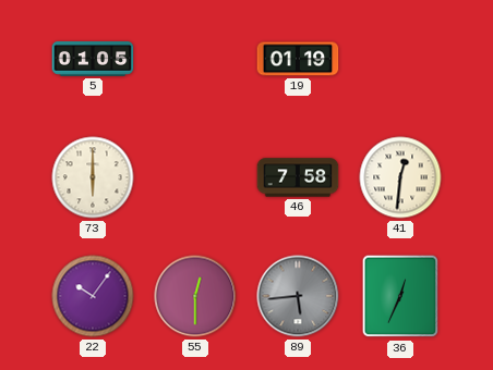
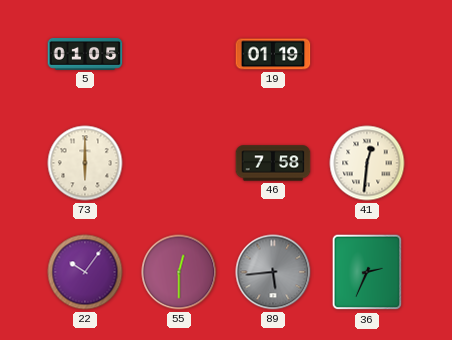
36: 12:34 -> 2:34 (367, 272)
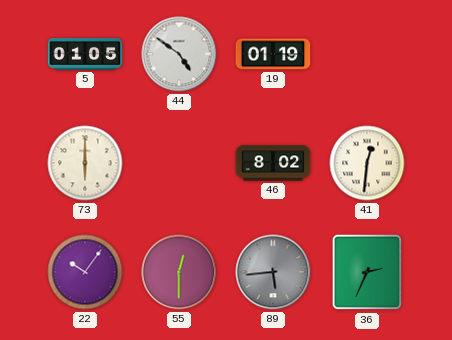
44: none -> 4:51 (179, 54)
46: 7:58 -> 8:02 (273, 163)
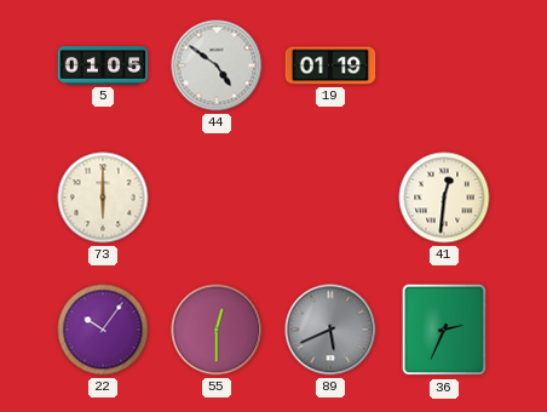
46: 8:02 -> none (273, 163)
89: 5:44 -> 5:41 (330, 330)
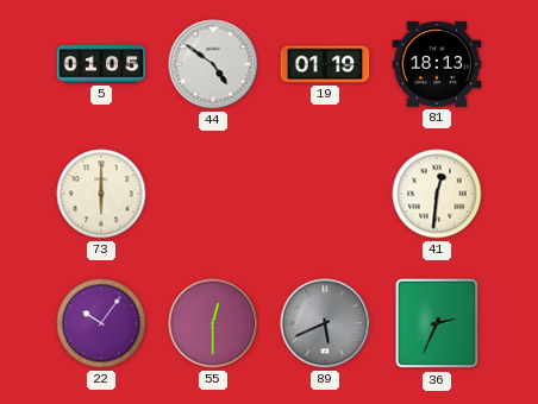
81: none -> 18:13 (437, 64)
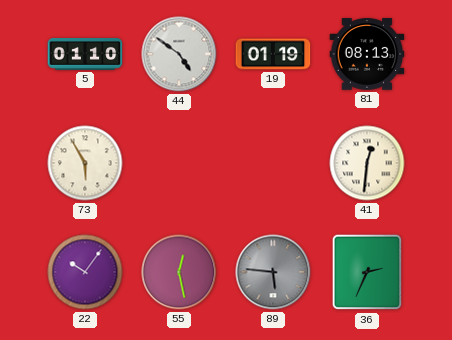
5: 01:05 -> 01:10 (85, 55)
81: 18:13 -> 08:13 (367, 54)
73: 6:00 -> 5:55 (85, 163)
55: 12:30 -> 12:28 (179, 272)
89: 5:41 -> 5:46 (273, 272)
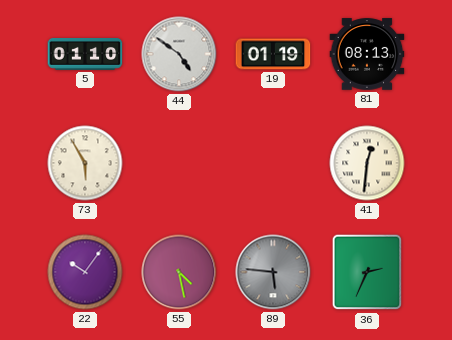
55: 12:28 -> 4:28 (179, 272)
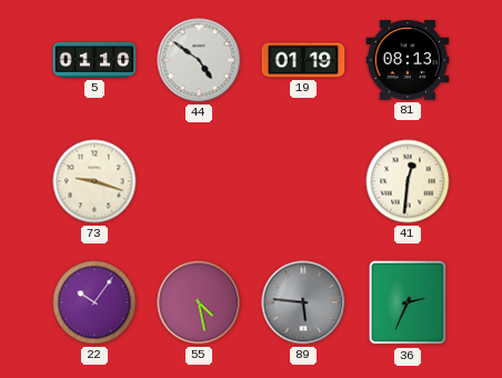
73: 5:55 -> 9:18 (94, 181)
